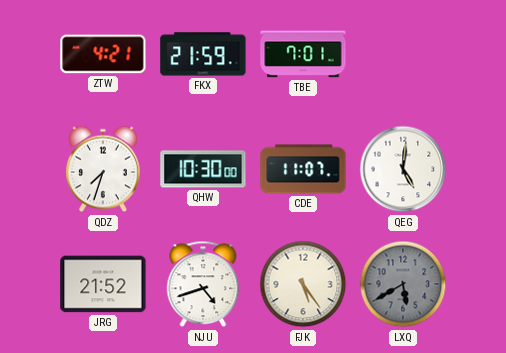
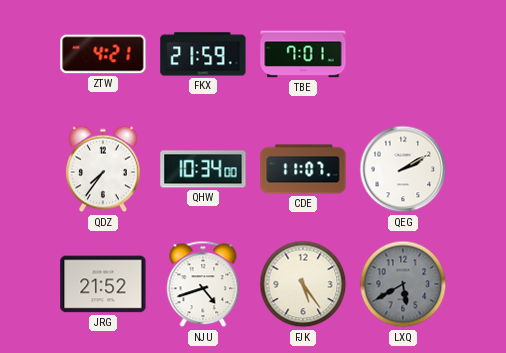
QDZ: 7:33 -> 7:36 (103, 169)
QHW: 10:30 -> 10:34 (203, 169)
QEG: 5:01 -> 2:10 (403, 169)
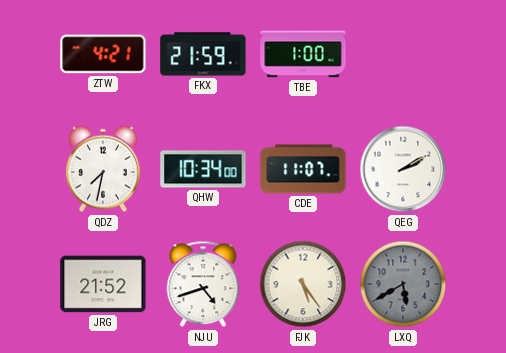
TBE: 7:01 -> 1:00 (303, 54)
QDZ: 7:36 -> 7:32 (103, 169)
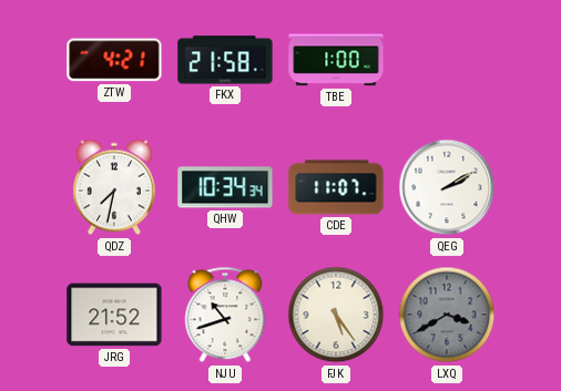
FKX: 21:59 -> 21:58 (225, 60)
QHW: 10:34:00 -> 10:34:34 (225, 187)
NJU: 4:42 -> 10:42 (225, 315)
LXQ: 5:40 -> 3:40 (447, 315)
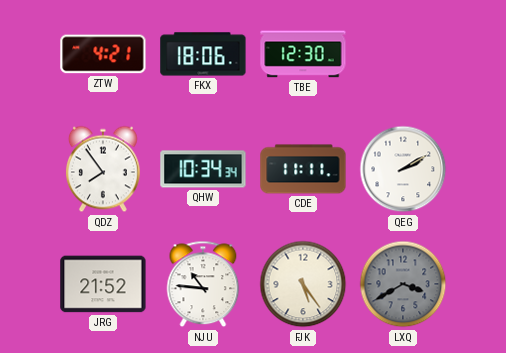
FKX: 21:58 -> 18:06 (203, 54)
TBE: 1:00 -> 12:30 (303, 54)
QDZ: 7:32 -> 7:54 (103, 169)
CDE: 11:07 -> 11:11 (303, 169)
NJU: 10:42 -> 10:46 (203, 284)
